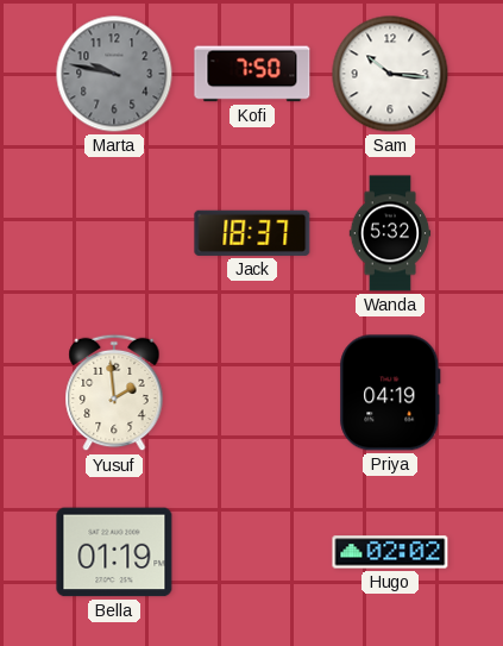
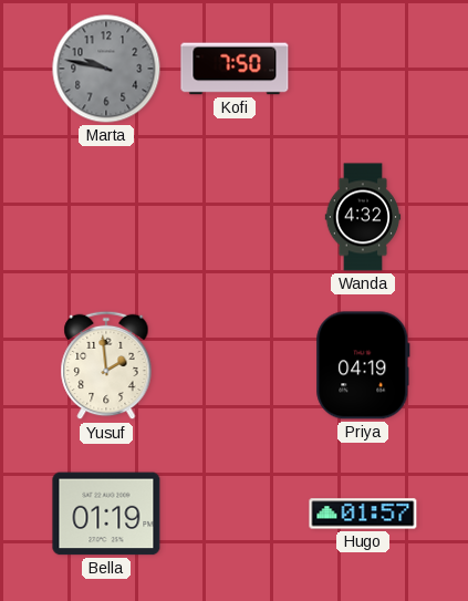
Sam: 10:16 -> none (390, 74)
Jack: 18:37 -> none (252, 233)
Wanda: 5:32 -> 4:32 (363, 217)
Hugo: 02:02 -> 01:57 (363, 514)
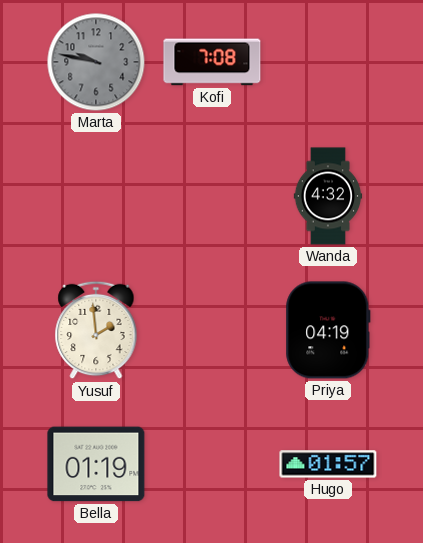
Kofi: 7:50 -> 7:08 (212, 62)
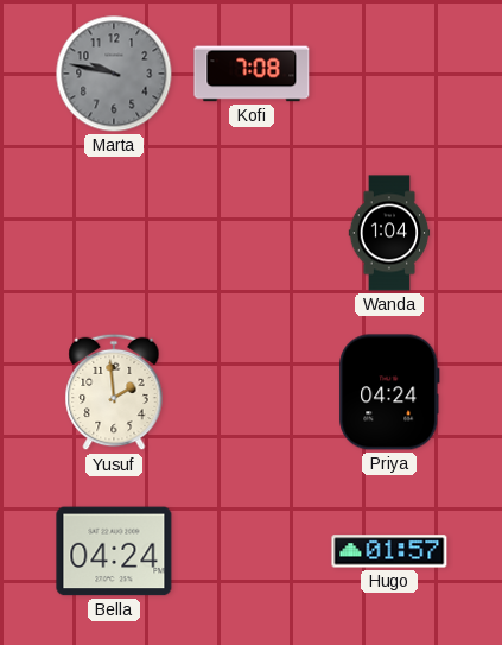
Wanda: 4:32 -> 1:04 (389, 233)
Priya: 04:19 -> 04:24 (389, 392)
Bella: 01:19 -> 04:24 (114, 551)
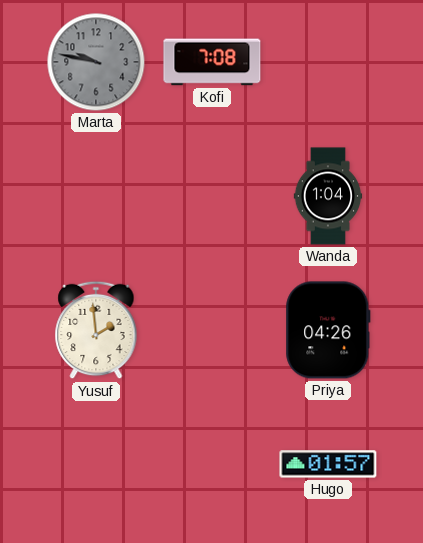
Priya: 04:24 -> 04:26 (328, 330)
Bella: 04:24 -> none (114, 551)
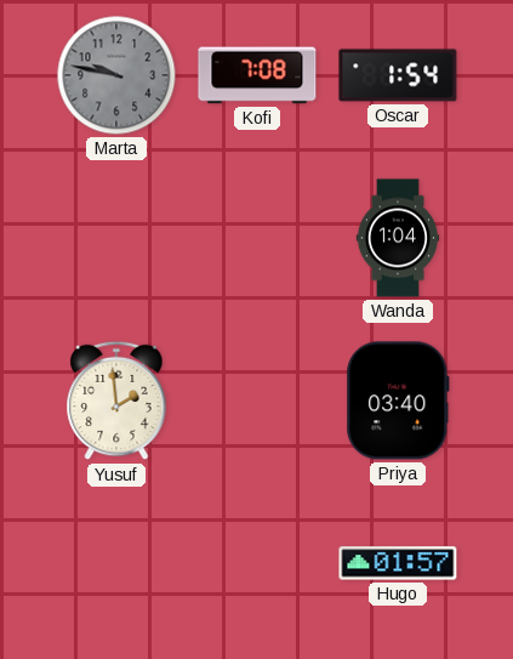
Oscar: none -> 1:54 (398, 75)
Priya: 04:26 -> 03:40 (398, 400)
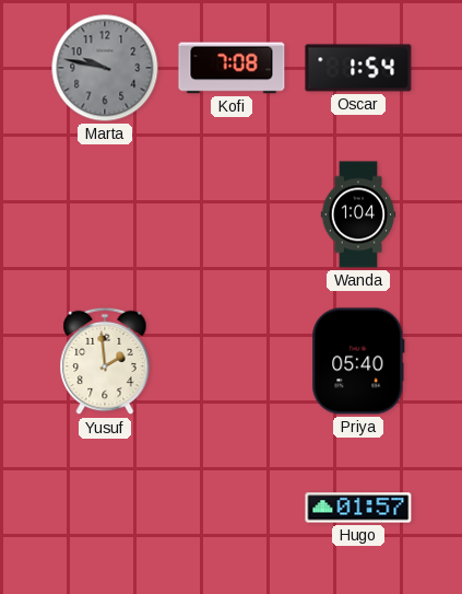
Priya: 03:40 -> 05:40 (358, 361)
